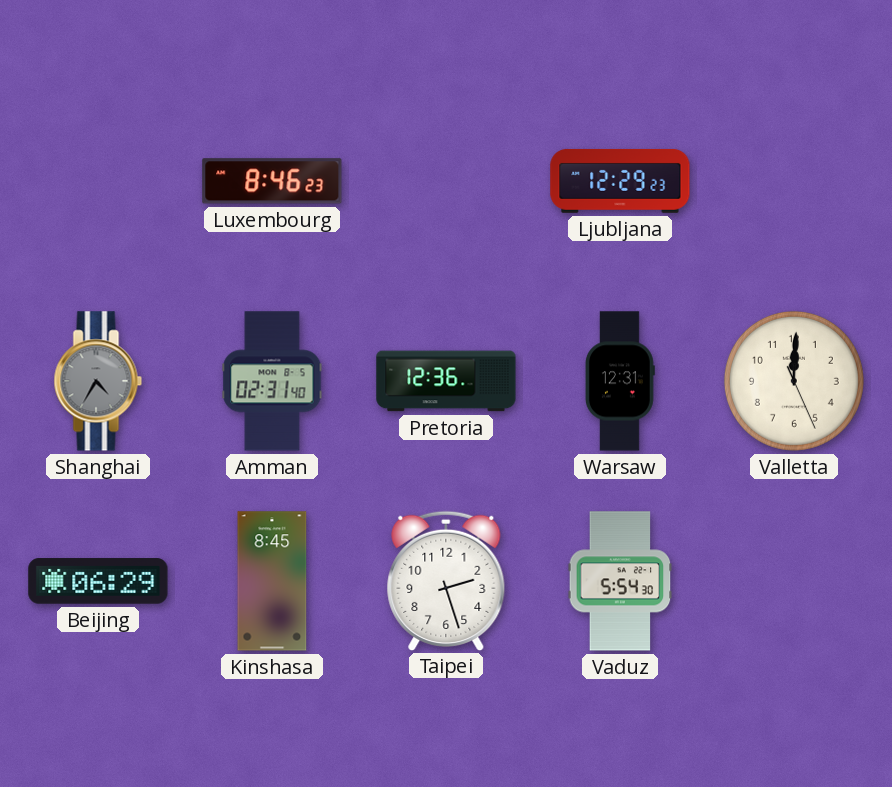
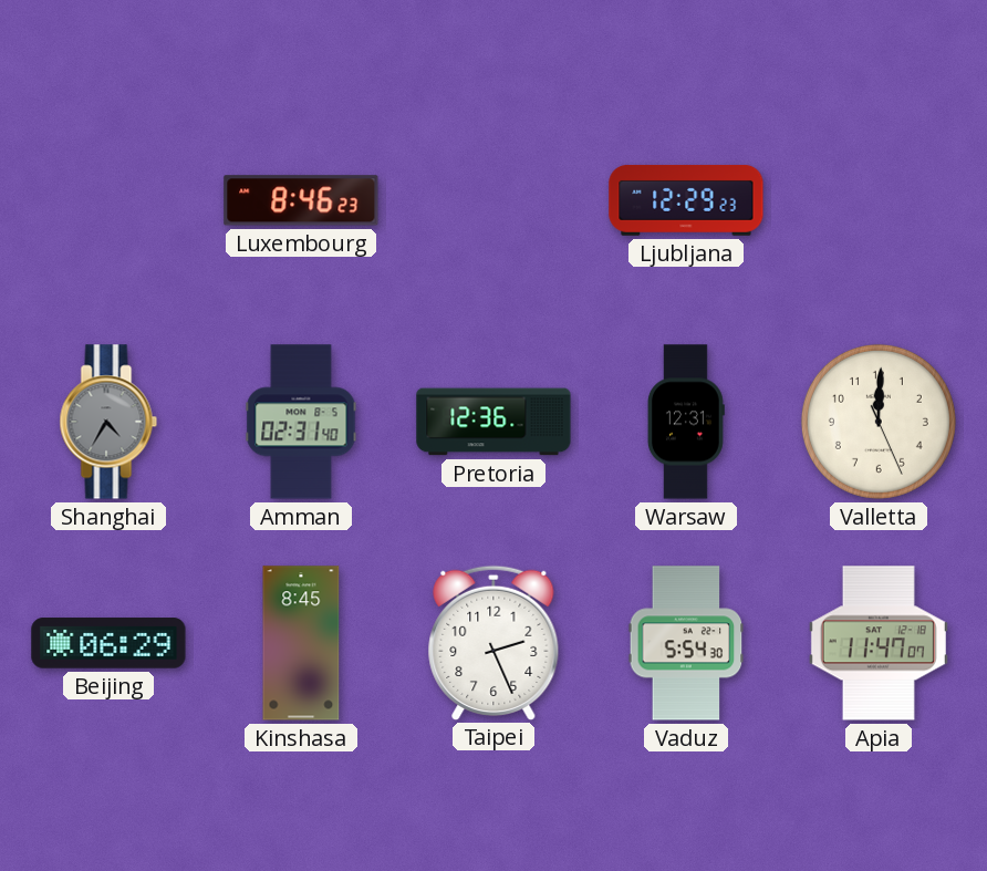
Taipei: 2:27 -> 2:26 (493, 642)
Apia: none -> 11:47 (879, 643)
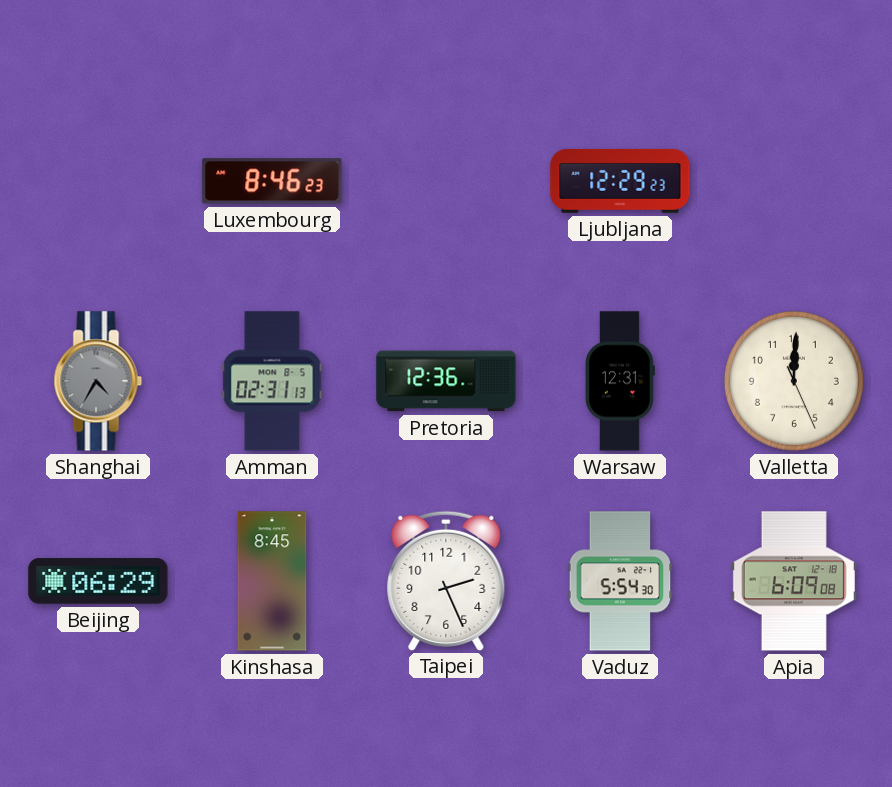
Amman: 02:31:40 -> 02:31:13 (272, 381)
Apia: 11:47 -> 6:09 (794, 581)
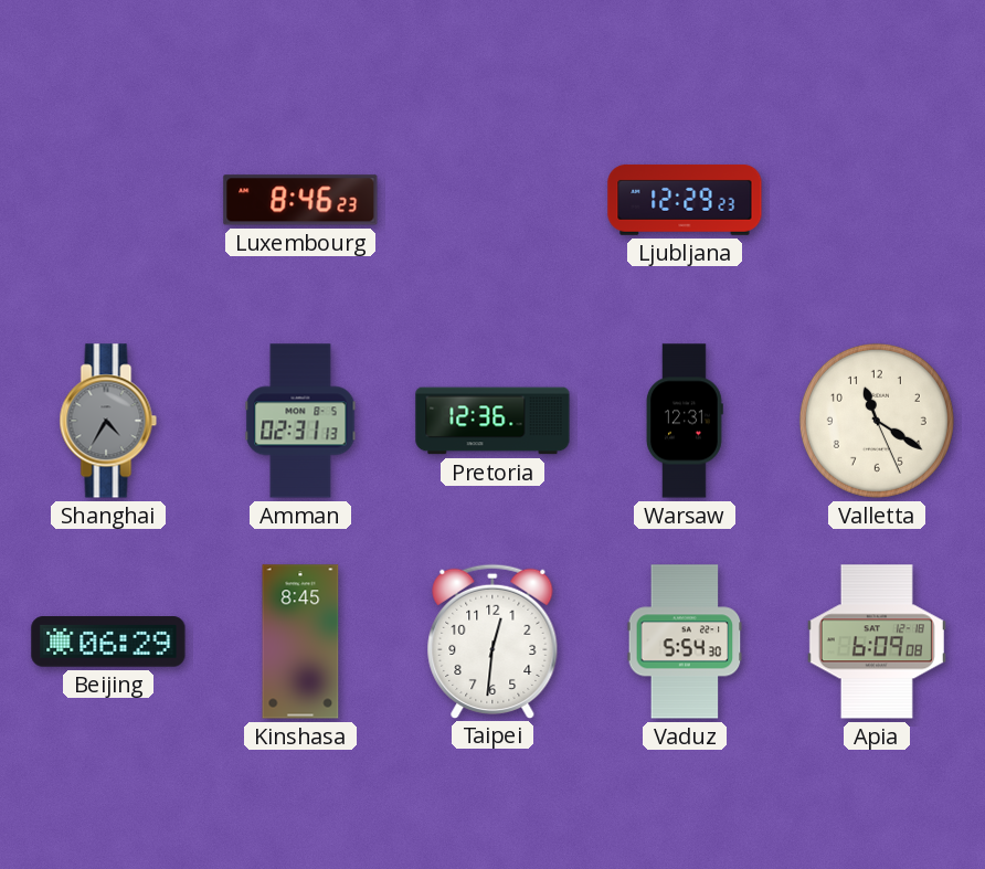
Valletta: 12:00 -> 11:20 (877, 421)
Taipei: 2:26 -> 12:31 (492, 640)
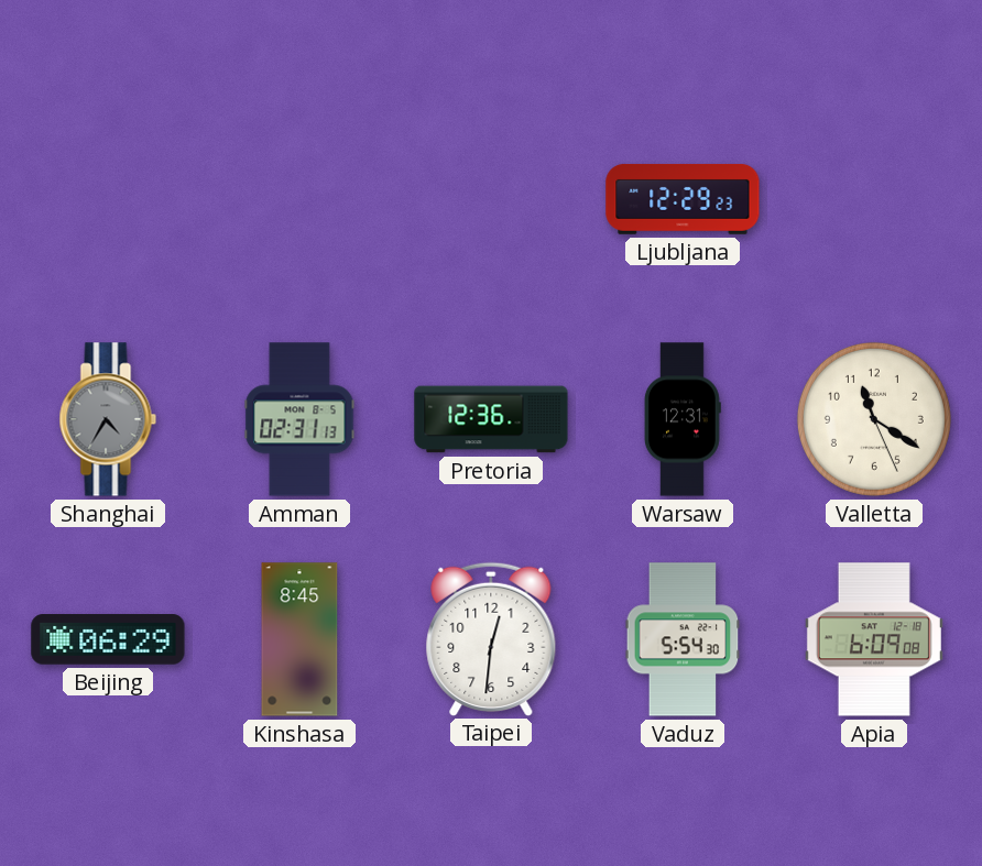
Luxembourg: 8:46 -> none (300, 200)
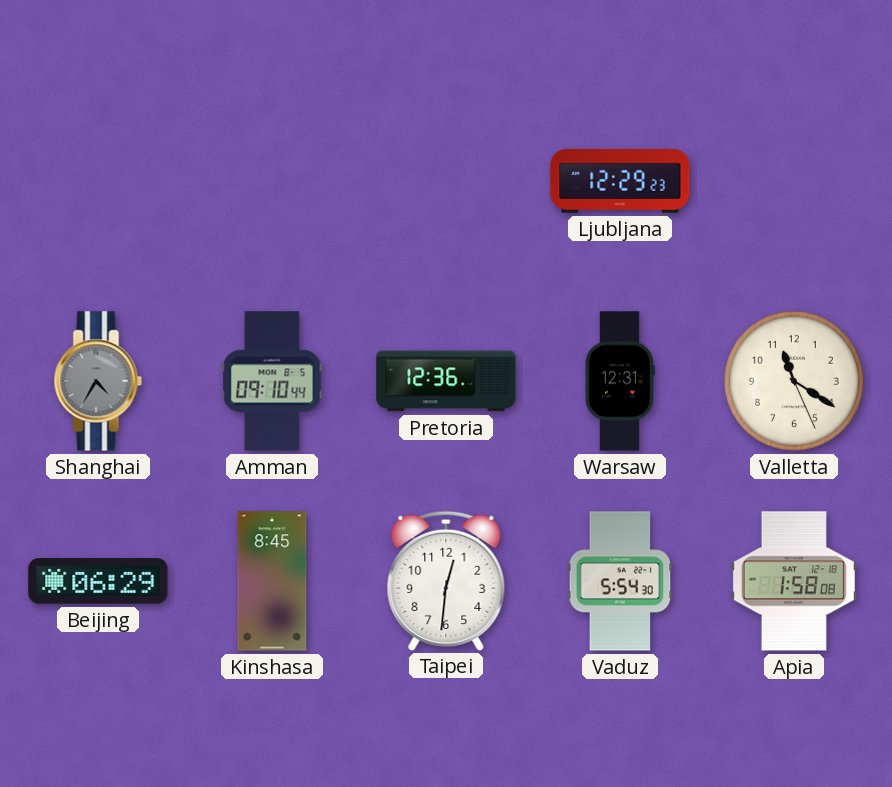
Amman: 02:31 -> 09:10 (272, 381)
Apia: 6:09 -> 1:58 (794, 581)
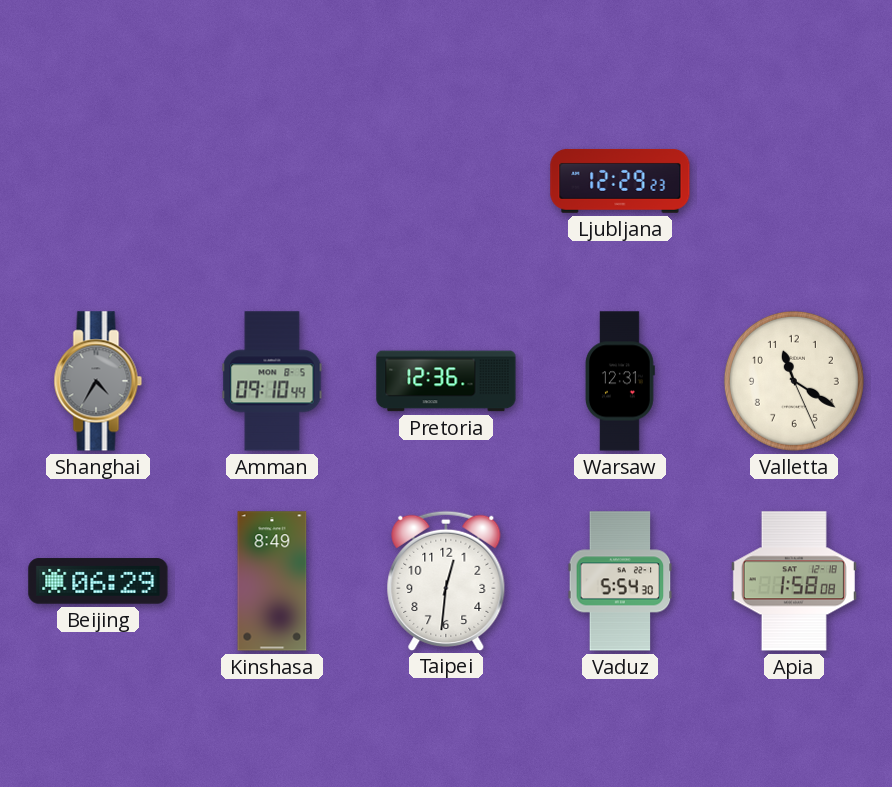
Kinshasa: 8:45 -> 8:49 (272, 581)
